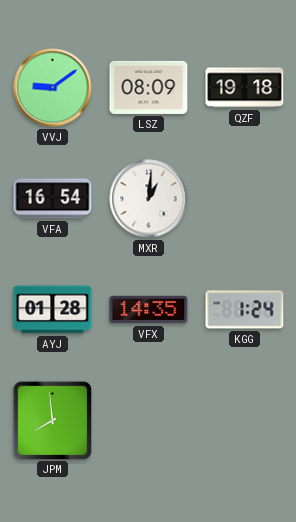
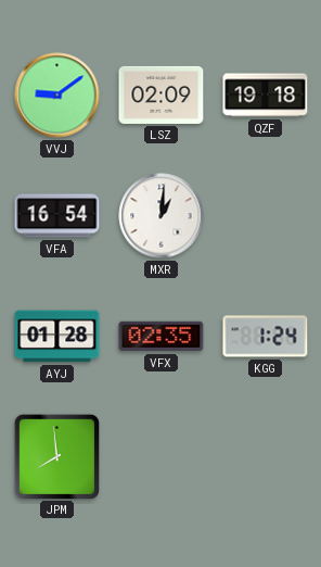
LSZ: 08:09 -> 02:09 (162, 94)
VFX: 14:35 -> 02:35 (162, 337)
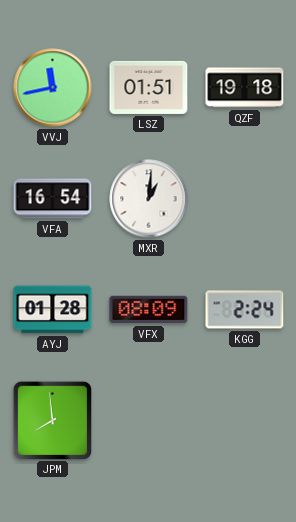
VVJ: 9:09 -> 11:43 (53, 88)
LSZ: 02:09 -> 01:51 (149, 87)
VFX: 02:35 -> 08:09 (149, 310)
KGG: 1:24 -> 2:24 (245, 310)
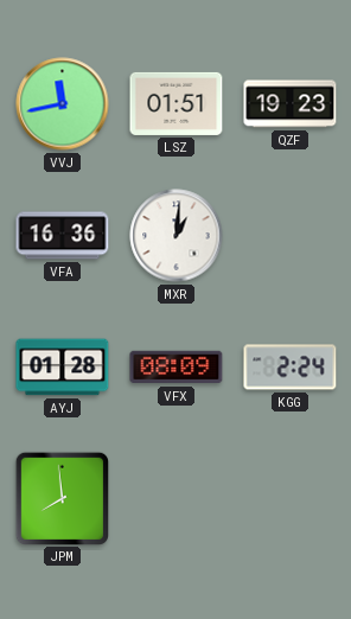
QZF: 19:18 -> 19:23 (291, 104)
VFA: 16:54 -> 16:36 (63, 236)
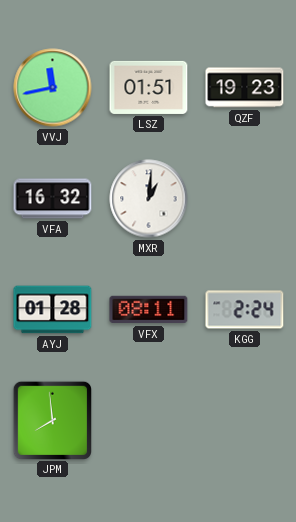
VFA: 16:36 -> 16:32 (53, 199)
VFX: 08:09 -> 08:11 (149, 310)
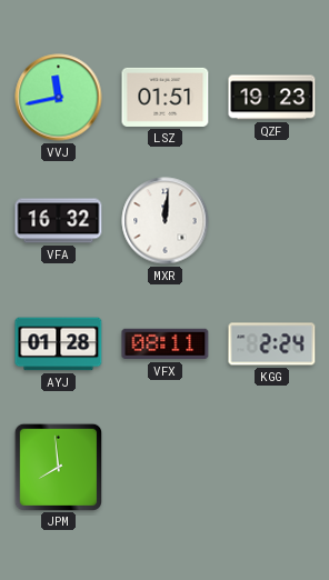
MXR: 1:01 -> 12:01 (166, 221)
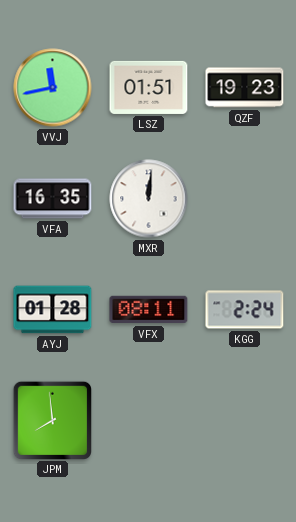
VFA: 16:32 -> 16:35 (53, 199)
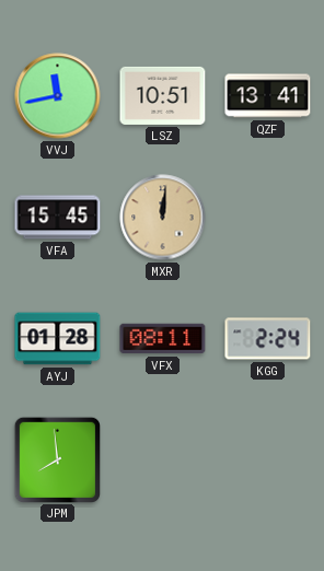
LSZ: 01:51 -> 10:51 (163, 95)
QZF: 19:23 -> 13:41 (268, 96)
VFA: 16:35 -> 15:45 (58, 218)
MXR dial: white -> champagne (163, 218)
